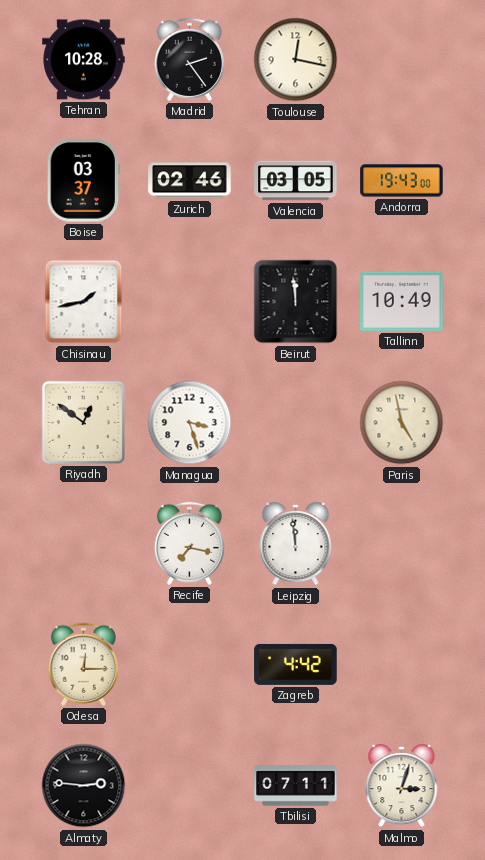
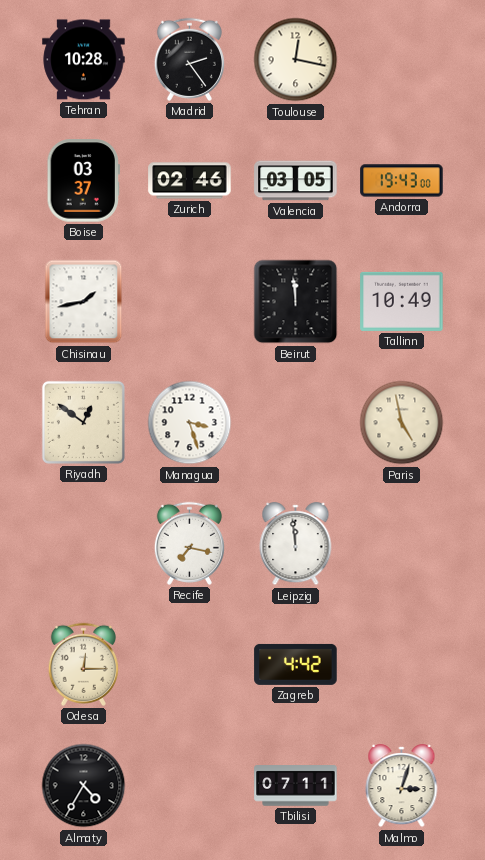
Almaty: 2:46 -> 4:35 (84, 786)
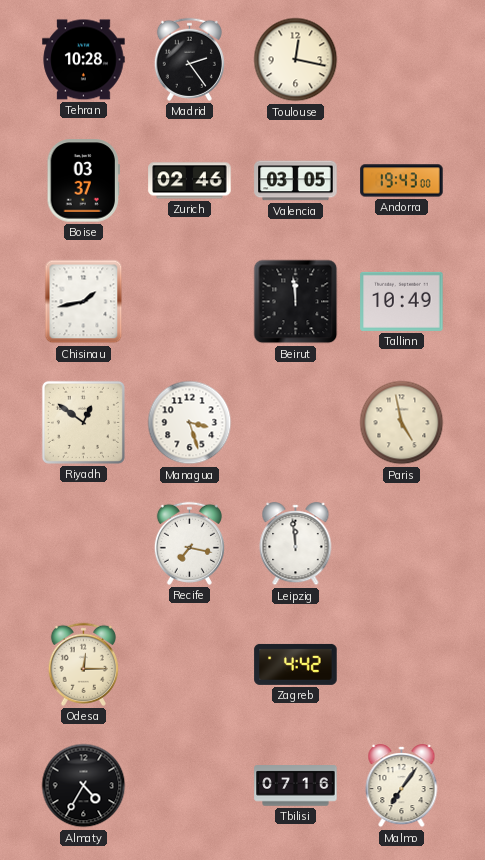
Tbilisi: 07:11 -> 07:16 (296, 786)
Malmo: 3:03 -> 7:06 (402, 786)
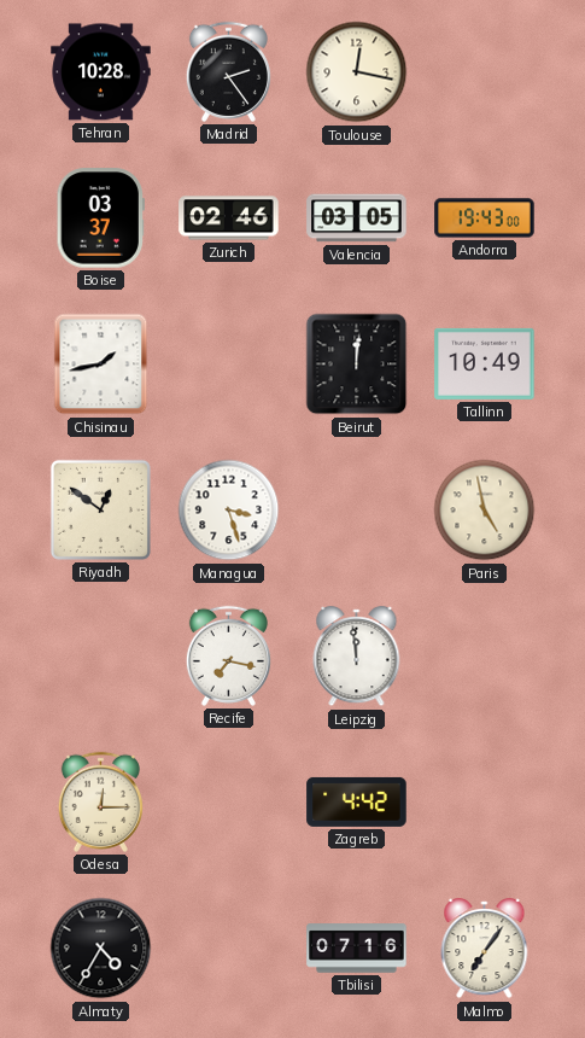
Beirut: 11:59 -> 12:01 (357, 365)
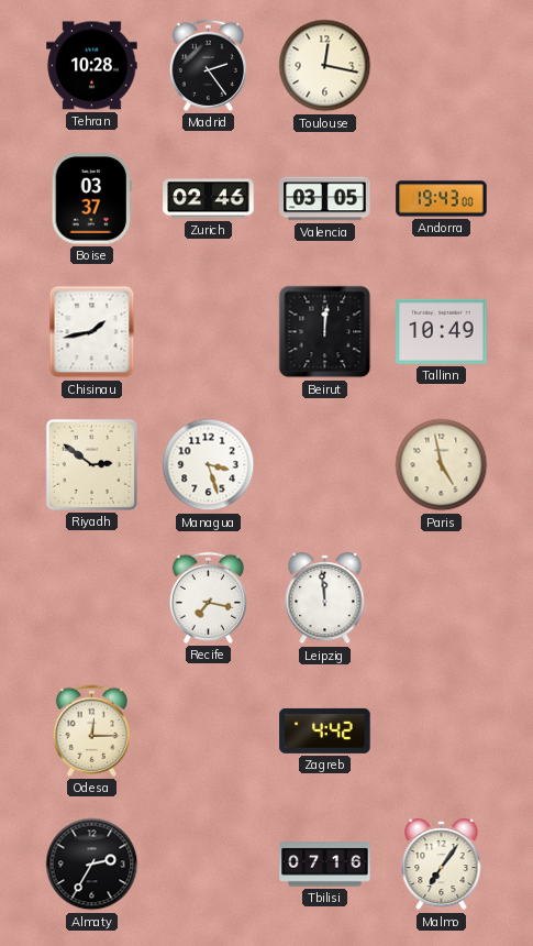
Riyadh: 12:51 -> 2:51 (91, 464)
Almaty: 4:35 -> 2:35 (92, 865)
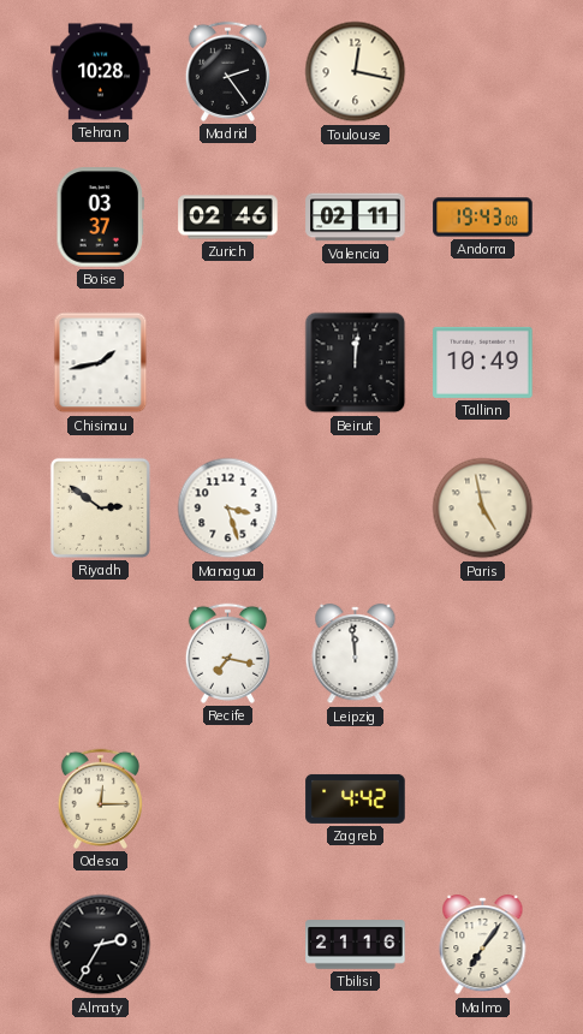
Valencia: 03:05 -> 02:11 (356, 218)
Tbilisi: 07:16 -> 21:16 (356, 945)
